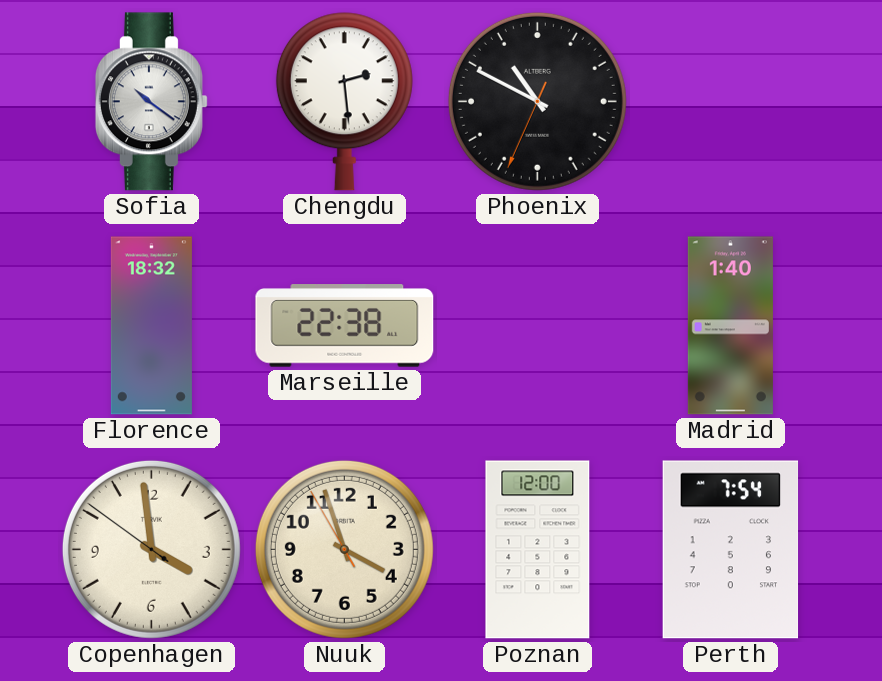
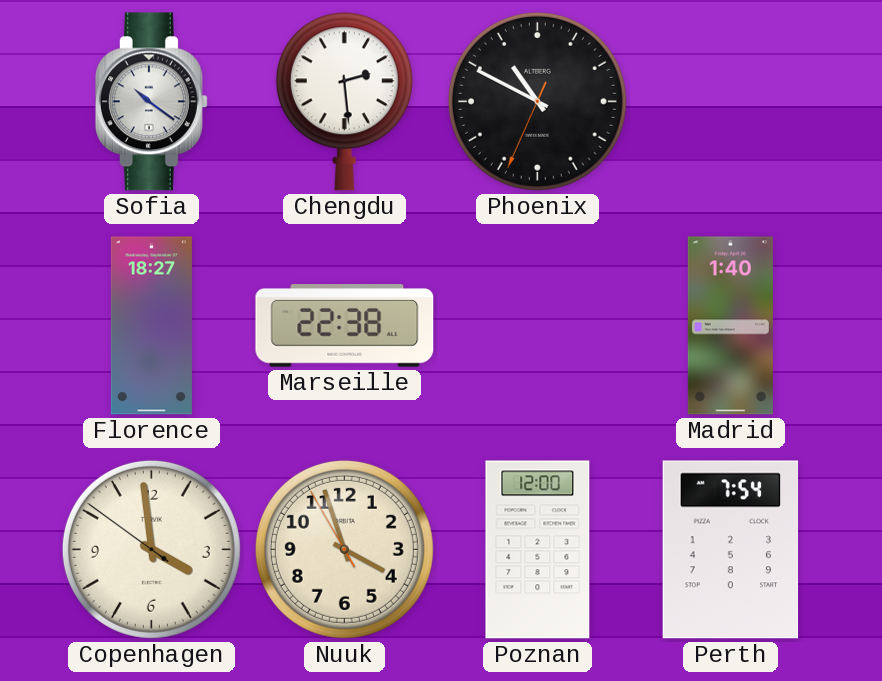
Florence: 18:32 -> 18:27 (151, 326)
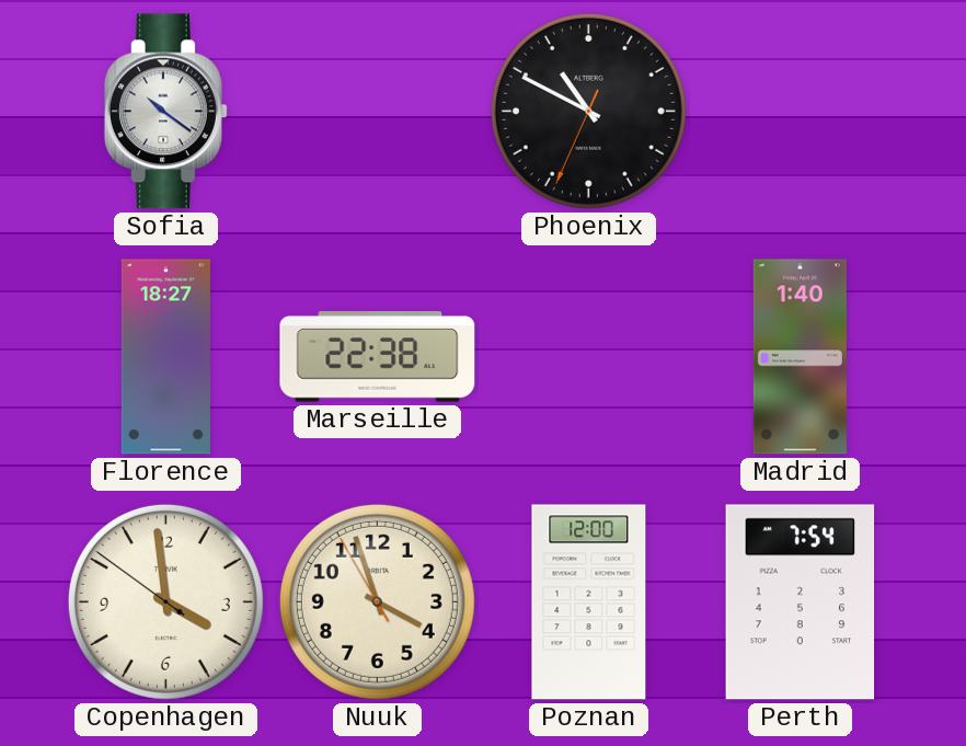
Chengdu: 2:29 -> none (344, 102)
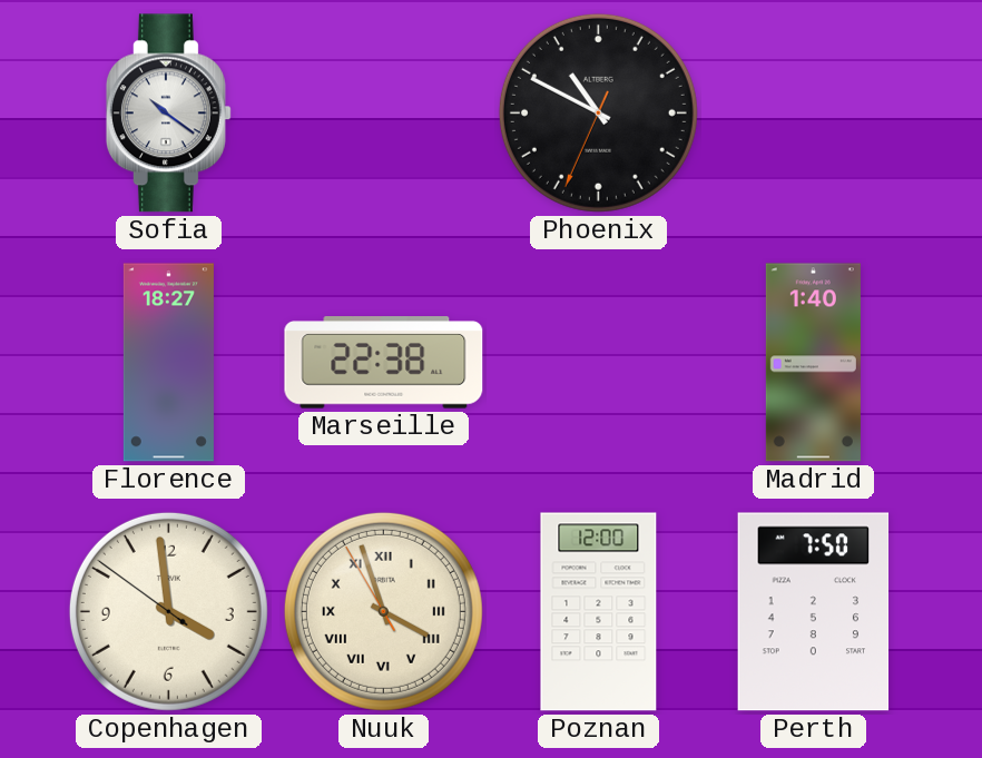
Nuuk numerals: Arabic -> Roman (383, 611)
Perth: 7:54 -> 7:50 (814, 612)
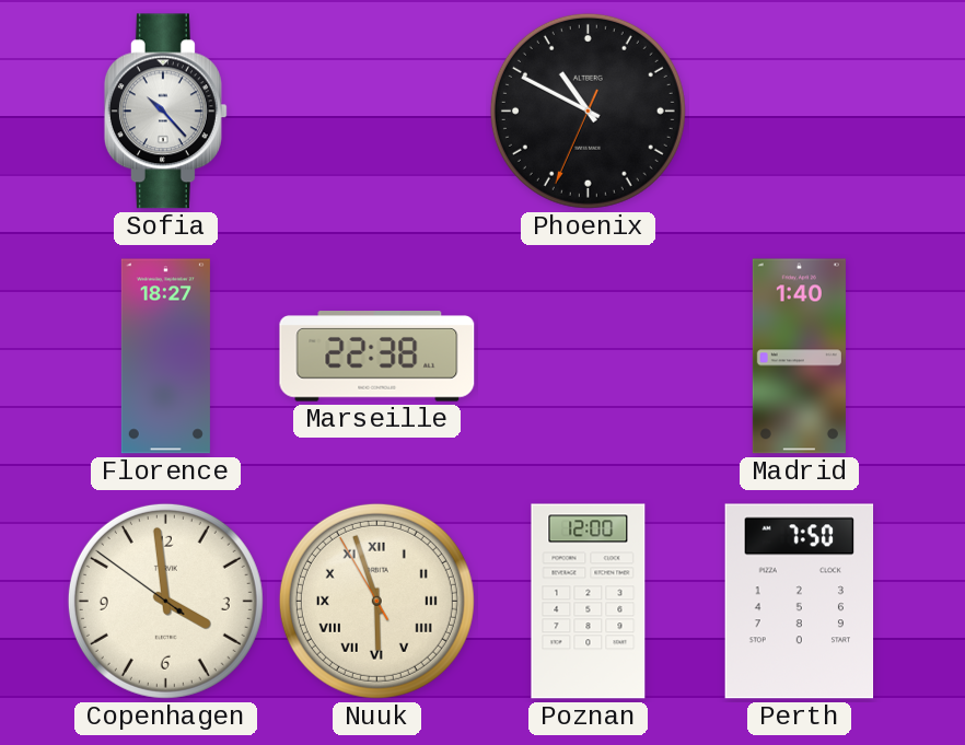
Sofia: 10:21 -> 10:23 (165, 112)
Nuuk: 3:56 -> 5:56 (376, 601)
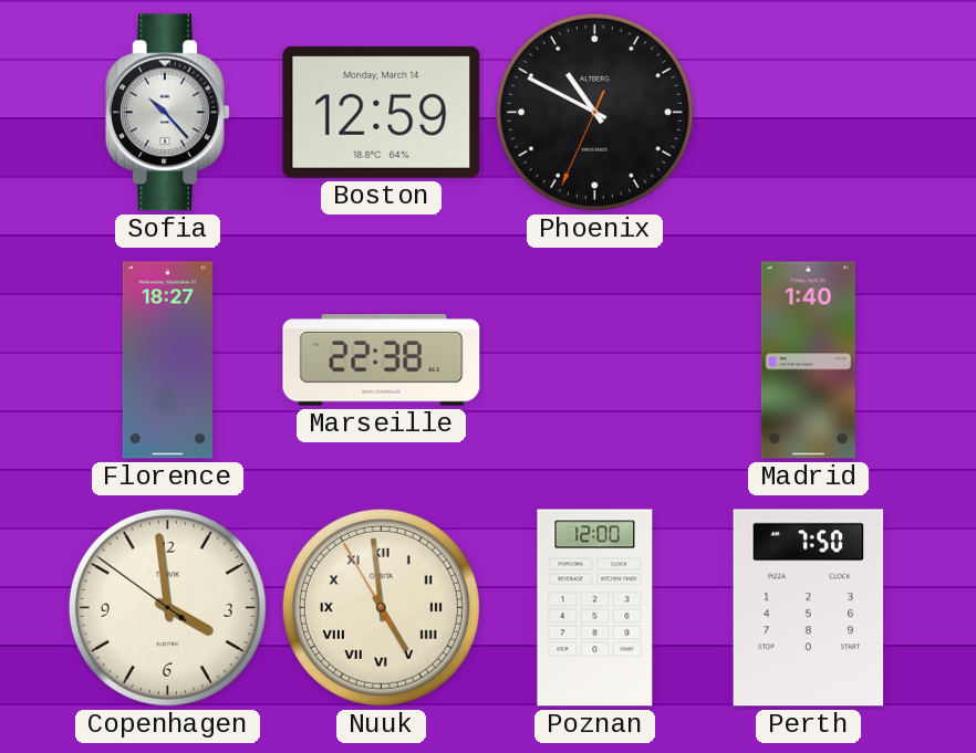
Boston: none -> 12:59 (382, 112)
Nuuk: 5:56 -> 4:58 (381, 607)
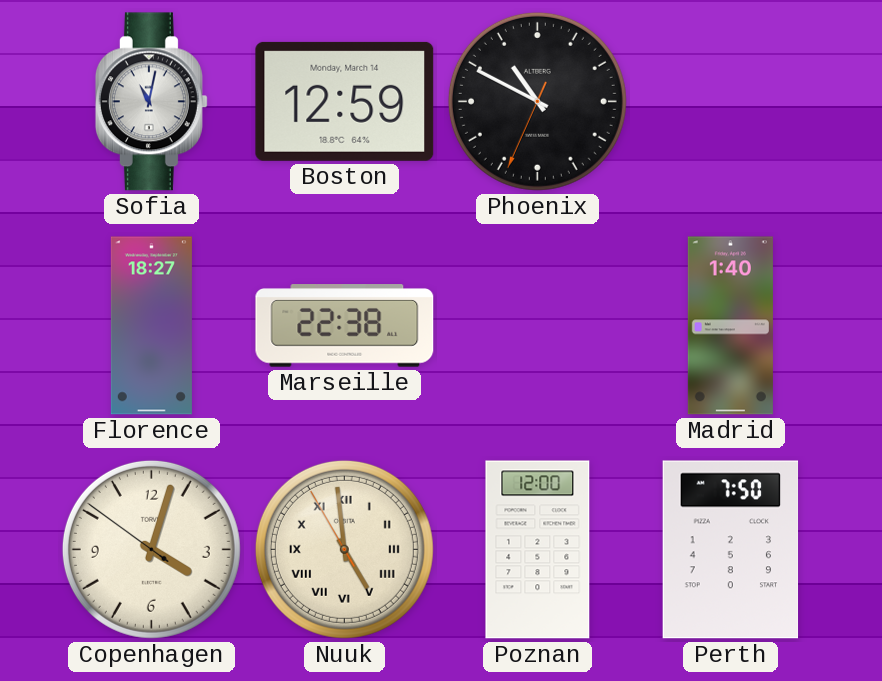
Sofia: 10:23 -> 11:02 (151, 102)
Copenhagen: 3:58 -> 4:02 (151, 549)
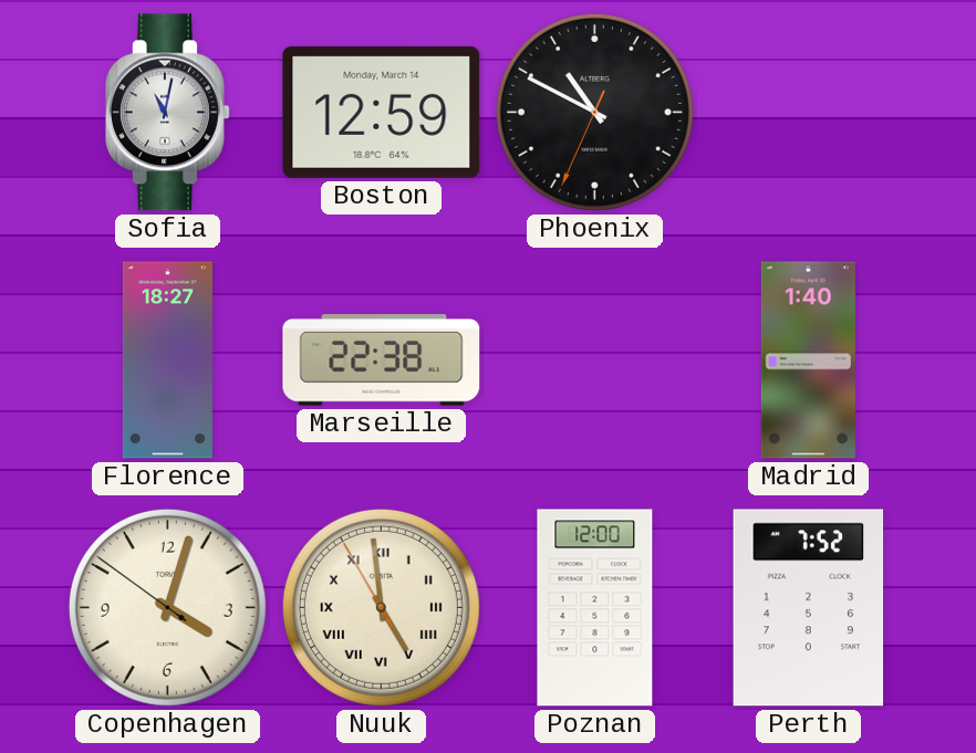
Perth: 7:50 -> 7:52 (809, 608)
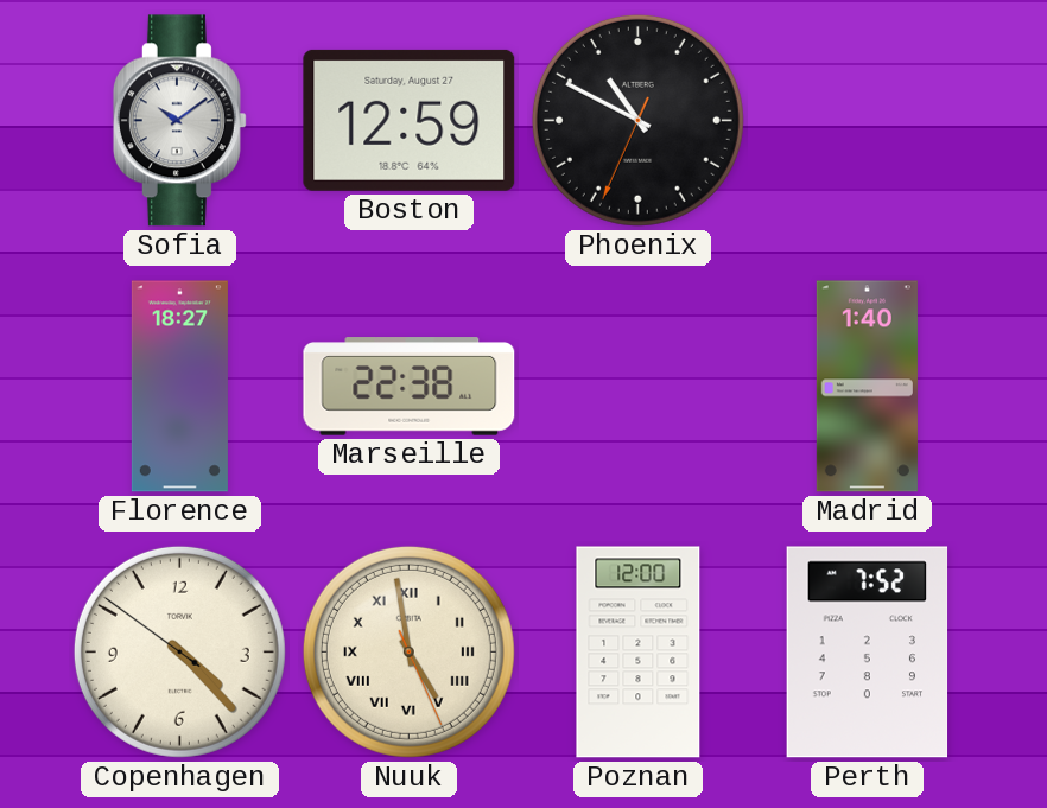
Sofia: 11:02 -> 10:09 (179, 121)
Boston date: Monday, March 14 -> Saturday, August 27 (410, 120)
Copenhagen: 4:02 -> 4:22 (179, 651)
Nuuk: 4:58:55 -> 4:58:26 (408, 651)
